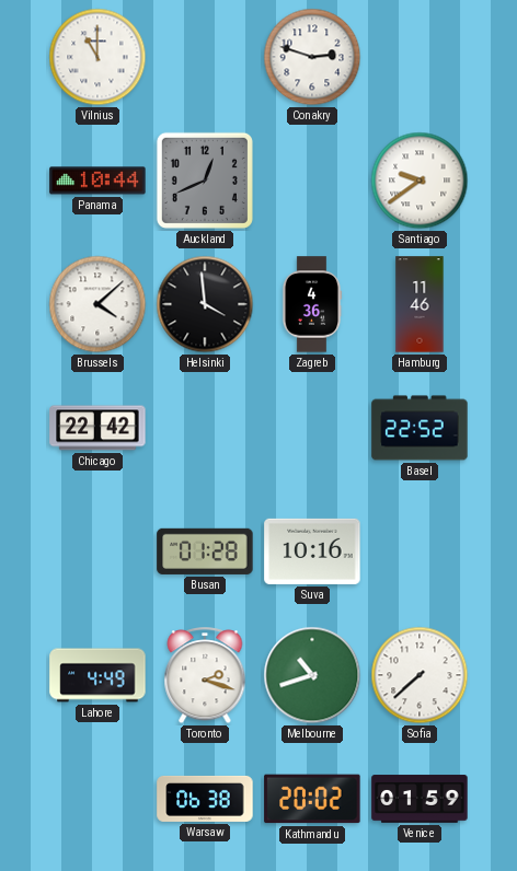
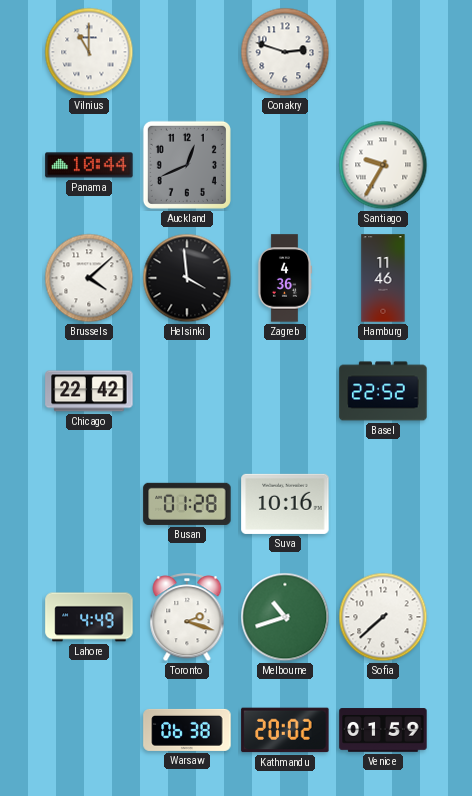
Santiago: 9:39 -> 9:35 (383, 165)
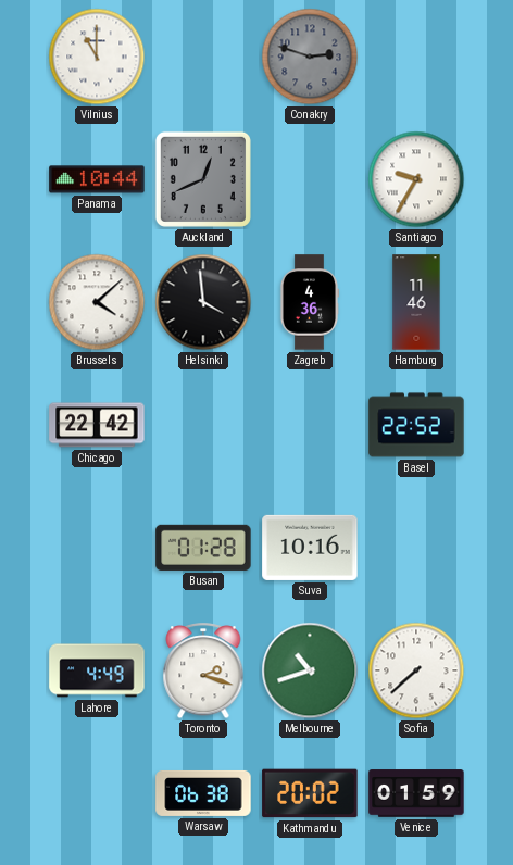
Conakry dial: white -> grey (310, 57)
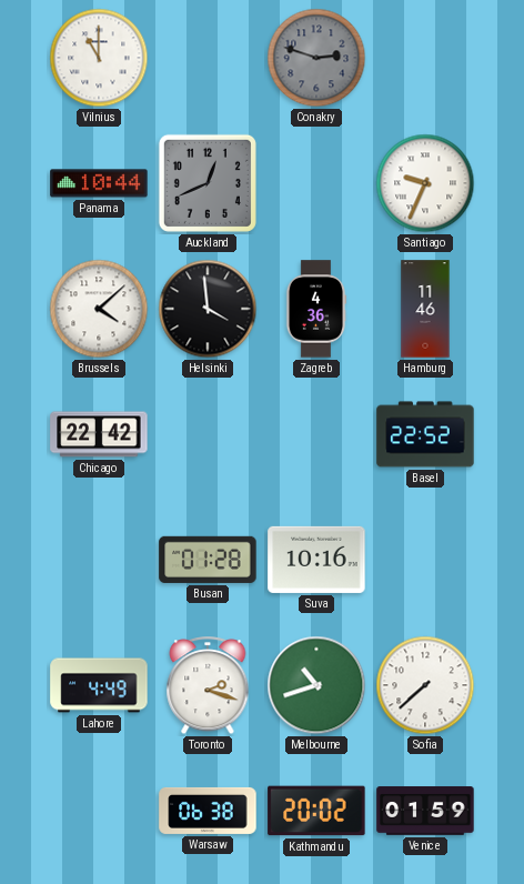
Santiago: 9:35 -> 9:34 (425, 183)
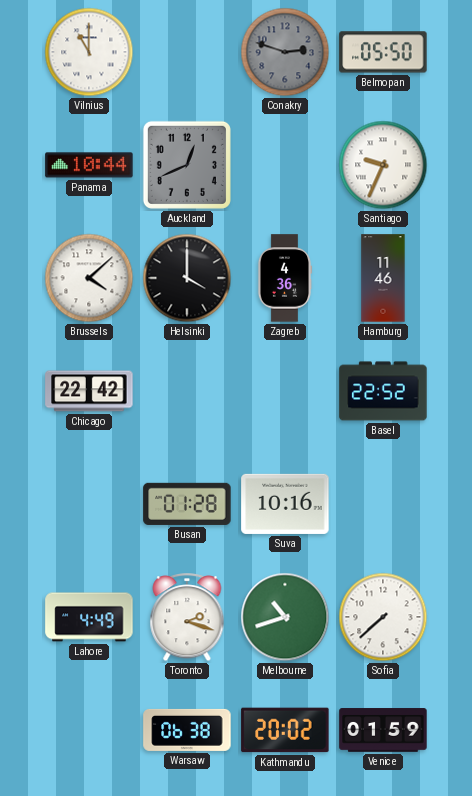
Belmopan: none -> 05:50 (383, 52)
Helsinki: 3:59 -> 4:00 (187, 278)
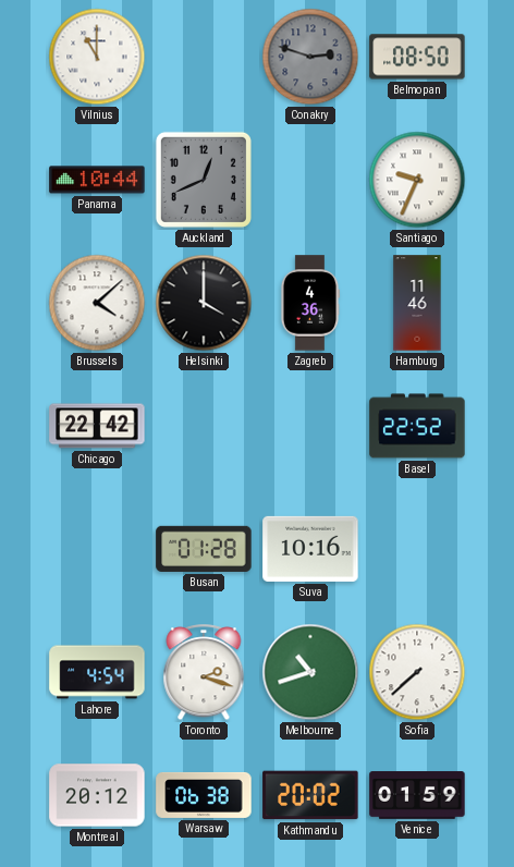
Belmopan: 05:50 -> 08:50 (417, 57)
Lahore: 4:49 -> 4:54 (97, 672)
Montreal: none -> 20:12 (97, 795)
